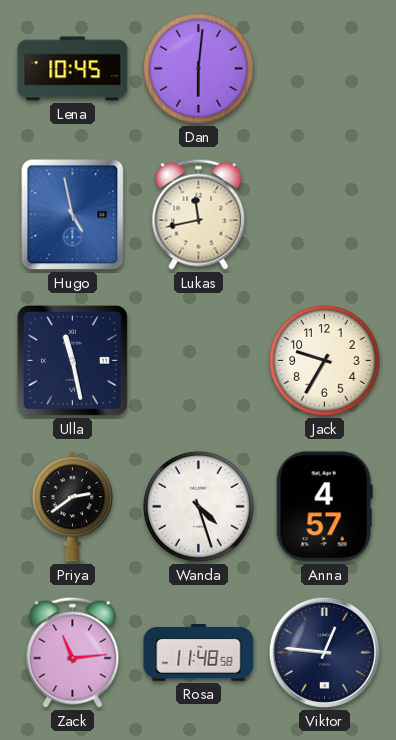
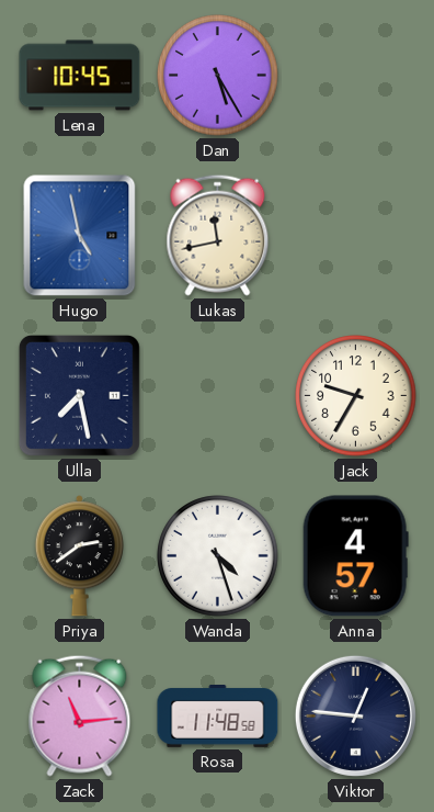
Dan: 6:01 -> 5:25 (218, 76)
Ulla: 11:28 -> 7:28 (79, 395)
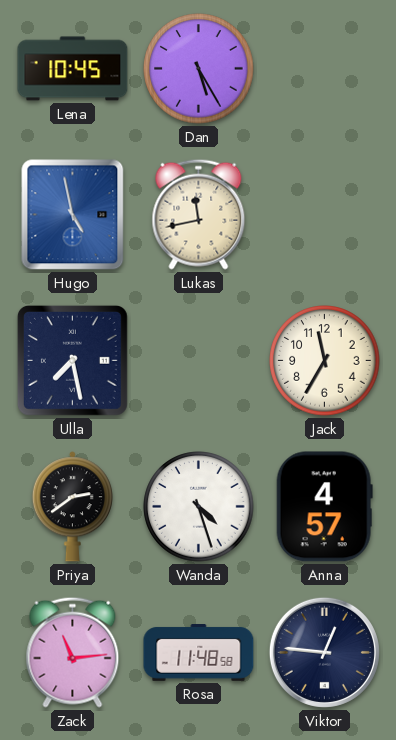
Jack: 9:35 -> 11:35 (325, 361)
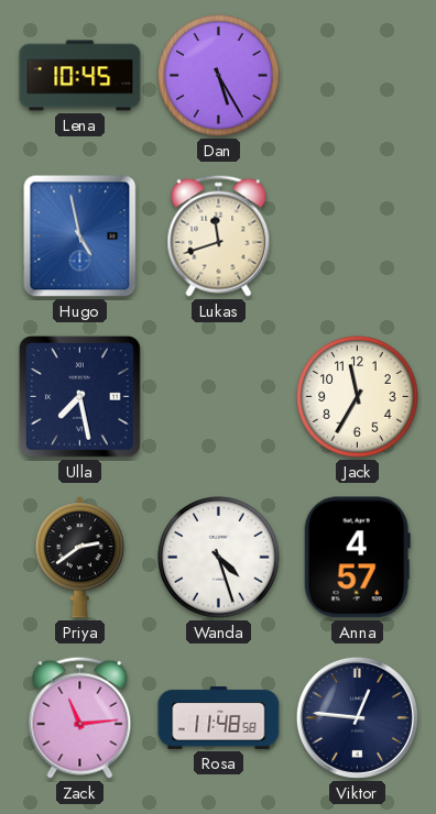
Lukas: 11:43 -> 11:42 (219, 235)
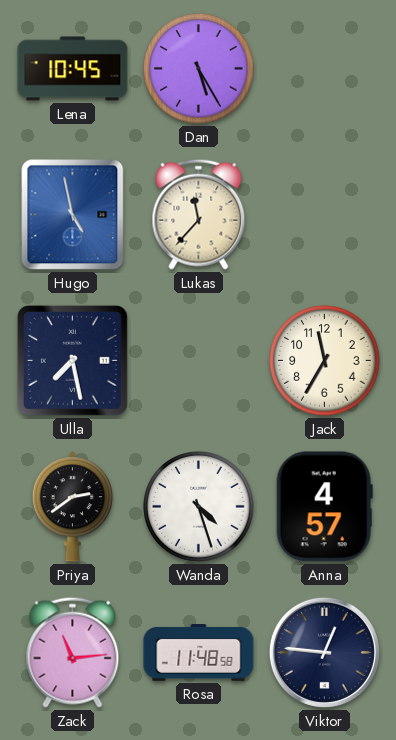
Lukas: 11:42 -> 11:37 (199, 214)
